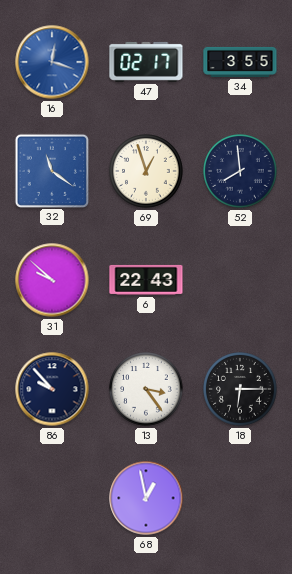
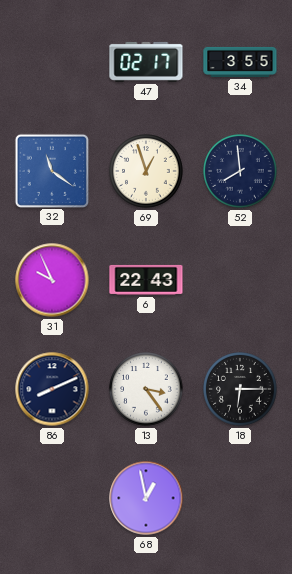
16: 12:18 -> none (52, 62)
31: 9:52 -> 9:56 (52, 280)
86: 9:53 -> 8:11 (52, 389)
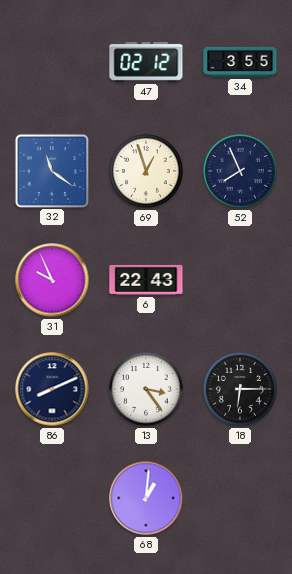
47: 02:17 -> 02:12 (146, 62)
52: 7:59 -> 7:56 (240, 171)
68: 12:58 -> 1:01 (146, 498)
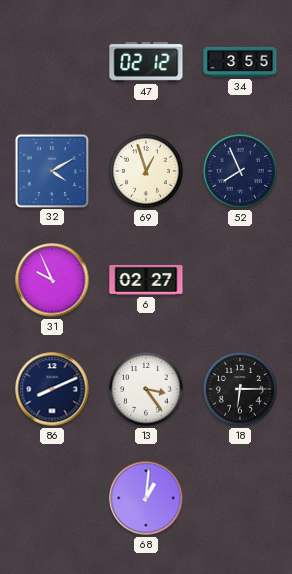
32: 11:21 -> 4:10 (51, 170)
6: 22:43 -> 02:27 (146, 280)
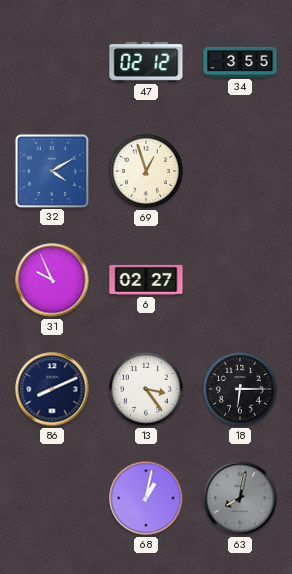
52: 7:56 -> none (240, 171)
68: 1:01 -> 1:02 (146, 498)
63: none -> 8:02 (240, 498)
